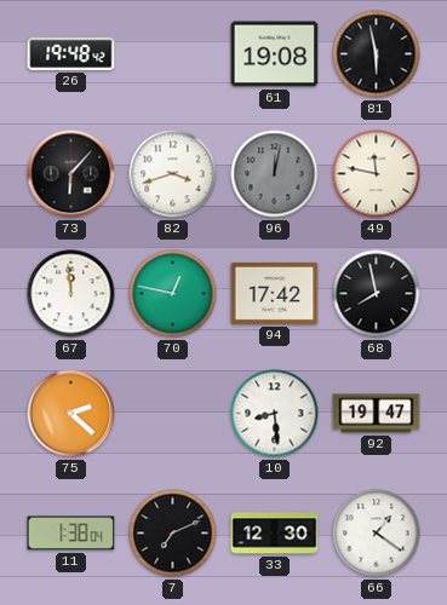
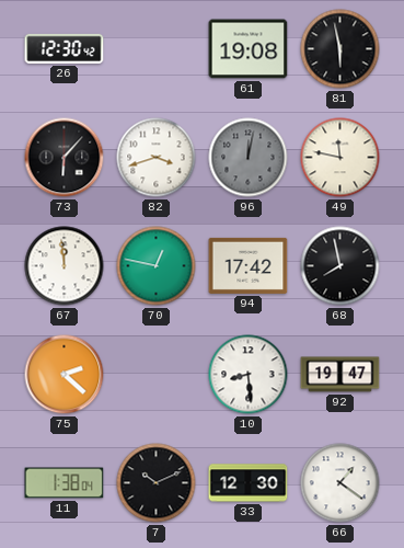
26: 19:48 -> 12:30 (65, 48)
7: 7:11 -> 10:11 (157, 483)
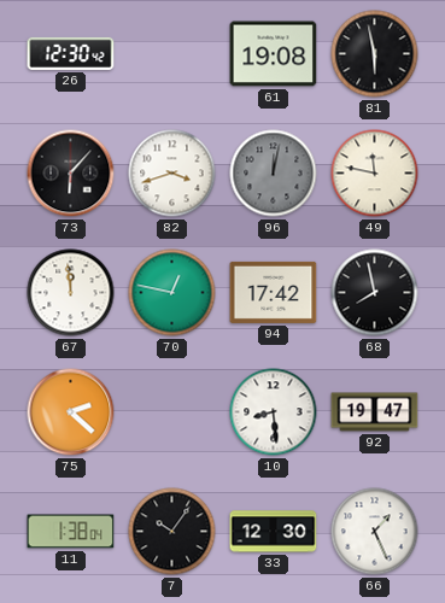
7: 10:11 -> 10:06 (172, 532)
66: 1:21 -> 1:26 (375, 532)
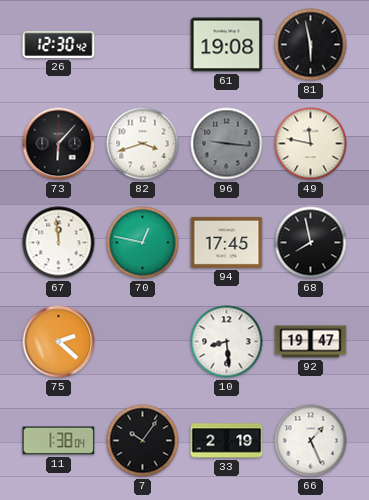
96: 12:02 -> 9:16 (227, 144)
94: 17:42 -> 17:45 (227, 242)
33: 12:30 -> 2:19 (227, 441)
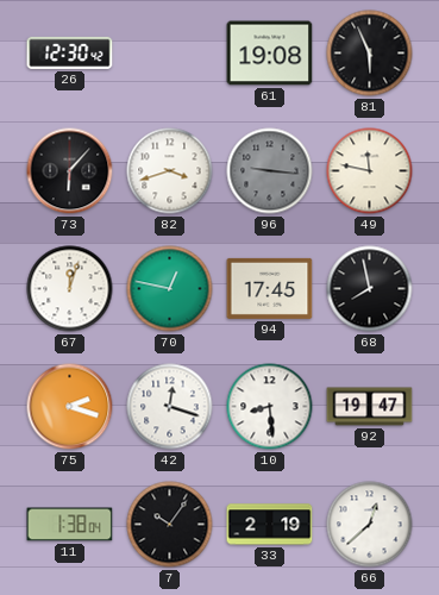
81: 5:58 -> 5:56 (370, 54)
67: 11:59 -> 12:03 (70, 289)
75: 2:22 -> 2:18 (70, 407)
42: none -> 12:18 (170, 407)
66: 1:26 -> 12:38 (370, 525)
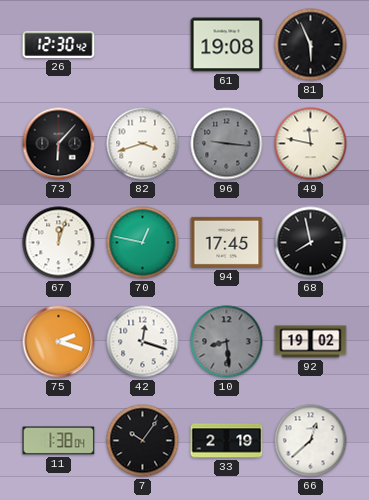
10 dial: white -> grey (227, 342)
92: 19:47 -> 19:02 (311, 342)
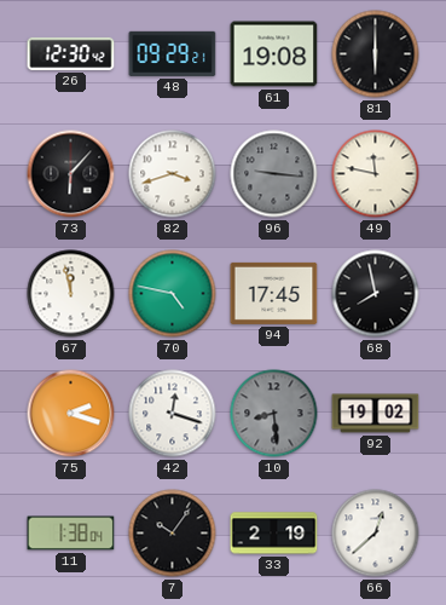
48: none -> 09:29 (173, 53)
81: 5:56 -> 6:00 (376, 54)
67: 12:03 -> 11:58 (71, 294)
70: 12:47 -> 4:47 (173, 294)
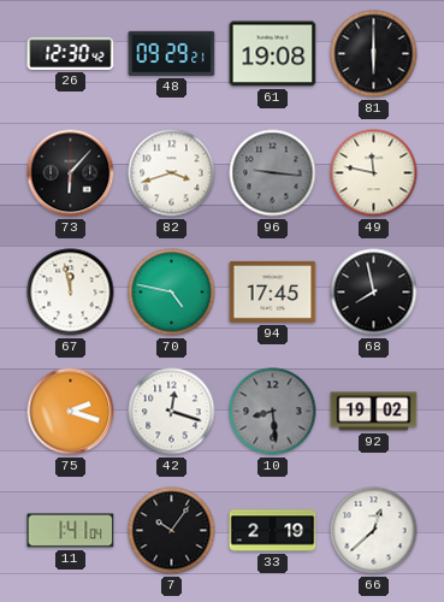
11: 1:38 -> 1:41 (71, 531)
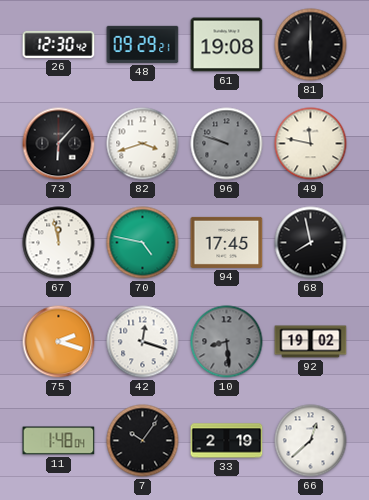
96: 9:16 -> 9:48 (227, 144)
11: 1:41 -> 1:48 (59, 441)
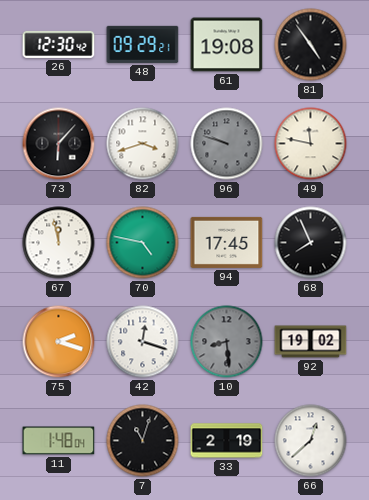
81: 6:00 -> 4:54 (311, 45)
68: 7:58 -> 7:56 (311, 243)
7: 10:06 -> 11:03 (143, 441)
